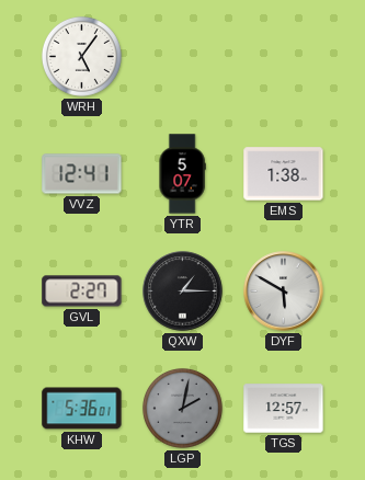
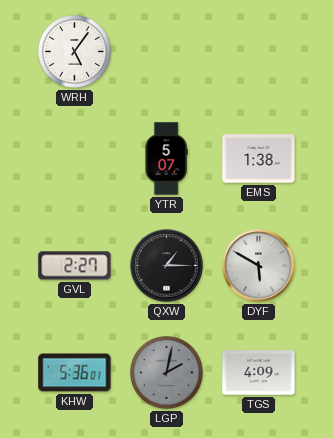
VVZ: 12:41 -> none (82, 174)
TGS: 12:57 -> 4:09 (259, 373)
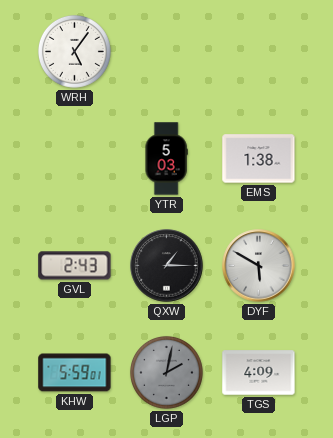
YTR: 5:07 -> 5:03 (166, 159)
GVL: 2:27 -> 2:43 (75, 266)
KHW: 5:36 -> 5:59 (75, 373)
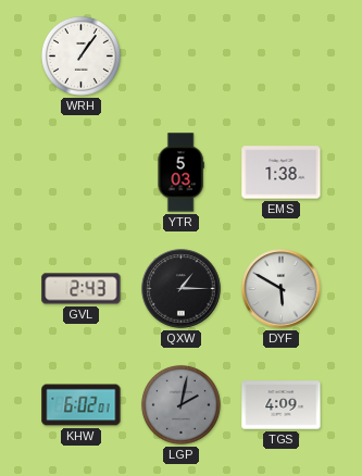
WRH: 5:06 -> 1:06 (80, 55)
KHW: 5:59 -> 6:02 (82, 405)
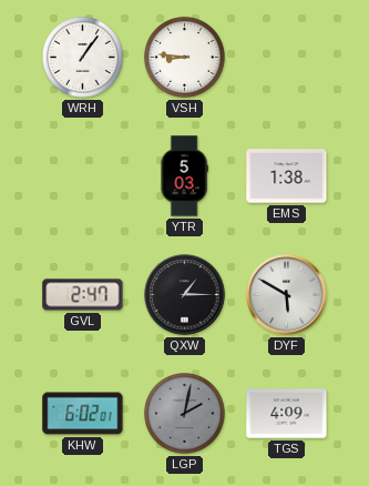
VSH: none -> 8:46 (184, 57)
GVL: 2:43 -> 2:47 (83, 295)
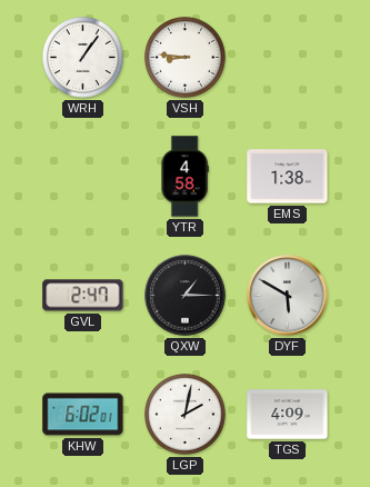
YTR: 5:03 -> 4:58 (184, 177)
LGP dial: grey -> white (184, 414)
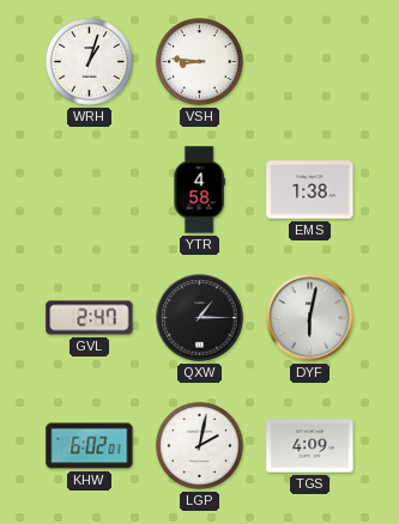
WRH: 1:06 -> 1:03 (89, 61)
DYF: 5:50 -> 6:02 (310, 318)
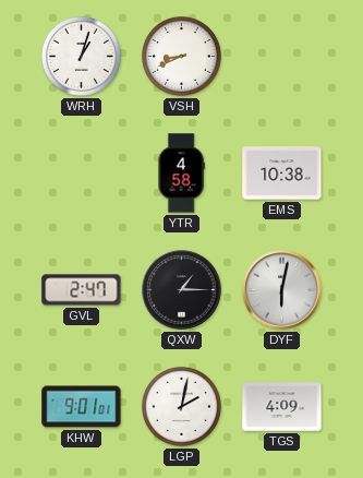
VSH: 8:46 -> 8:41 (181, 56)
EMS: 1:38 -> 10:38 (282, 174)
KHW: 6:02 -> 9:01 (82, 407)
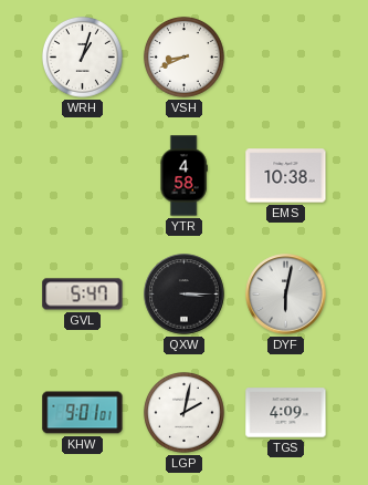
GVL: 2:47 -> 5:47 (83, 295)
QXW: 1:15 -> 3:15 (185, 295)
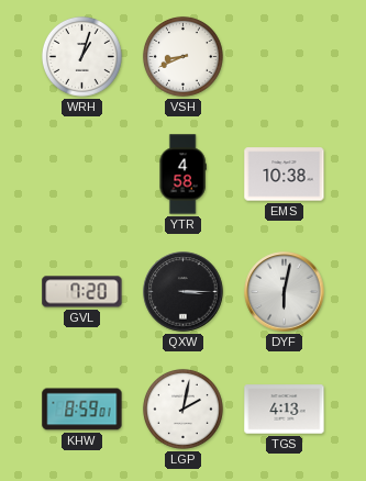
GVL: 5:47 -> 7:20 (82, 292)
KHW: 9:01 -> 8:59 (82, 410)
TGS: 4:09 -> 4:13 (285, 410)
